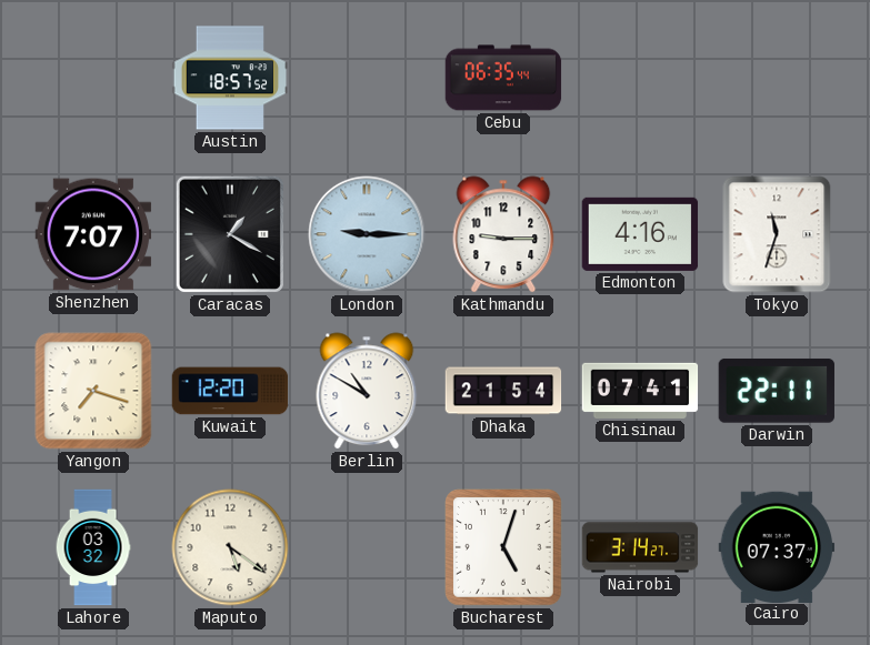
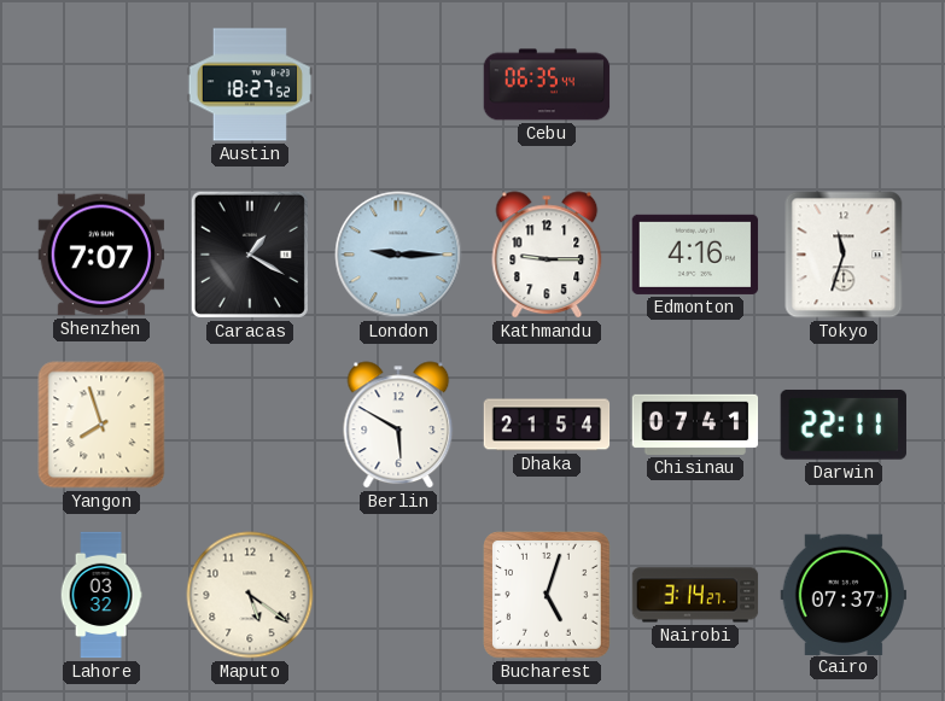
Austin: 18:57 -> 18:27 (250, 84)
Yangon: 7:18 -> 7:57 (101, 425)
Kuwait: 12:20 -> none (230, 391)
Berlin: 10:50 -> 5:50 (398, 425)
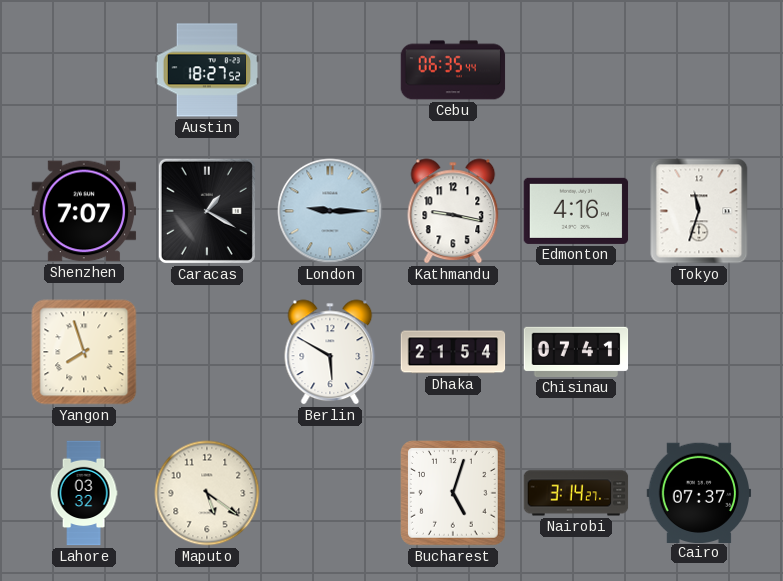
Kathmandu: 9:15 -> 9:17 (453, 211)
Darwin: 22:11 -> none (844, 425)
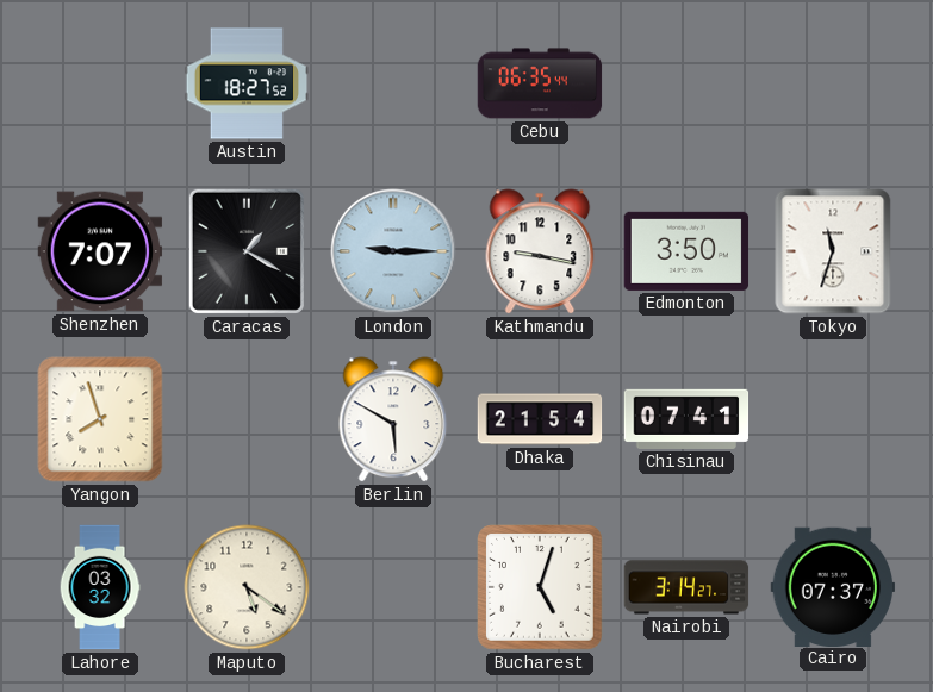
Edmonton: 4:16 -> 3:50 (686, 251)
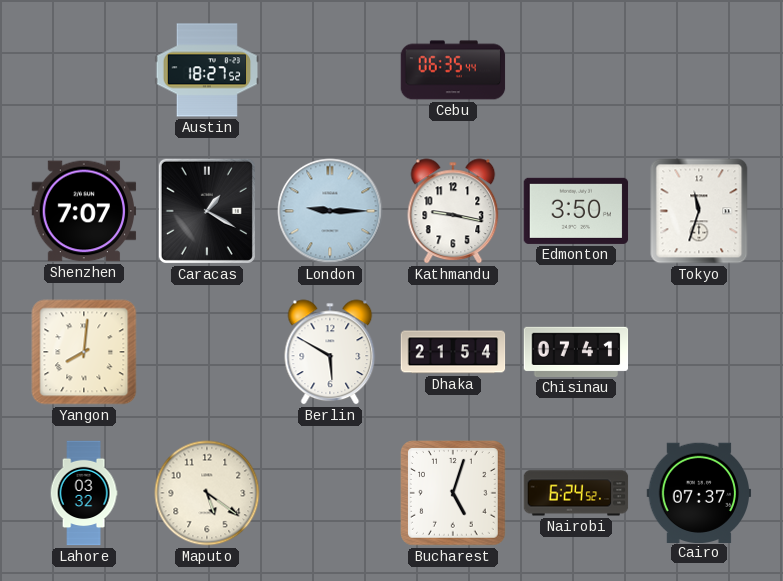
Yangon: 7:57 -> 8:01 (84, 352)
Nairobi: 3:14 -> 6:24 (576, 493)
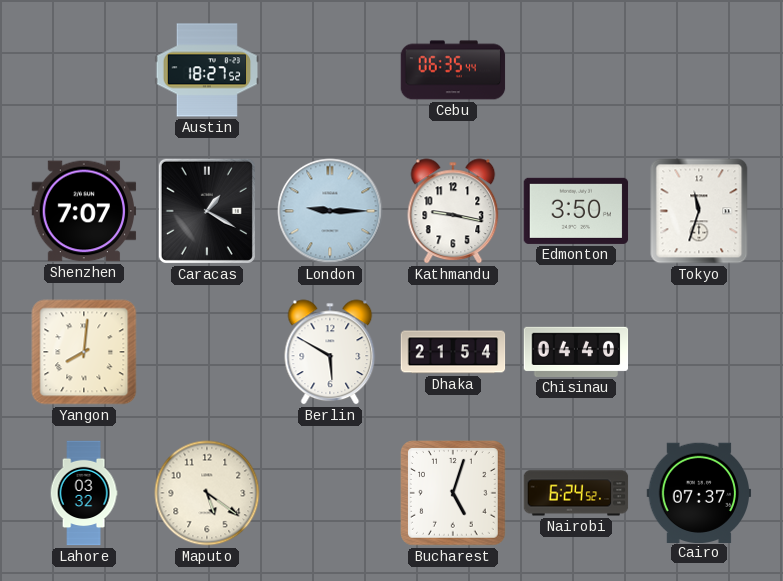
Chisinau: 07:41 -> 04:40 (576, 352)
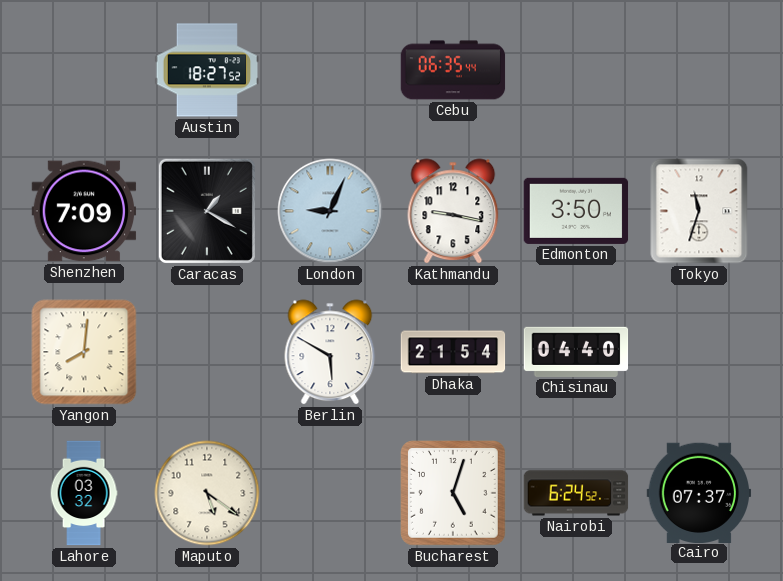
Shenzhen: 7:07 -> 7:09 (84, 211)
London: 9:15 -> 9:04 (330, 211)
